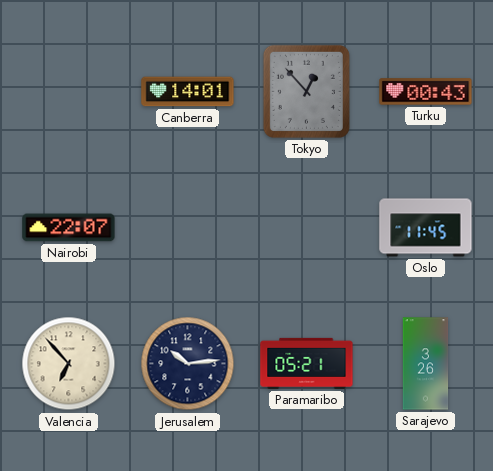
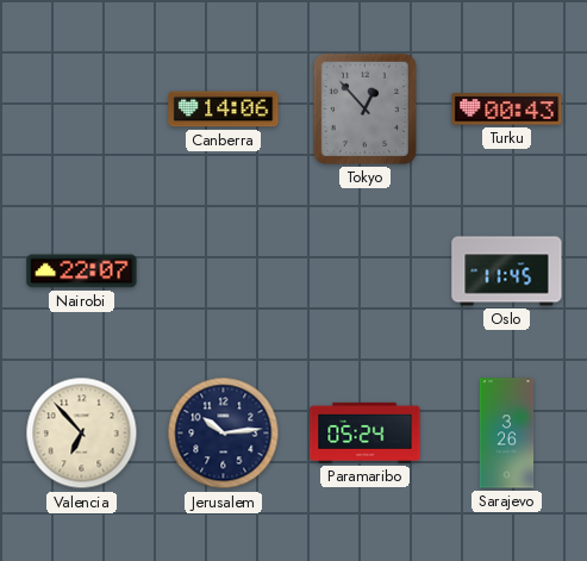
Canberra: 14:01 -> 14:06 (224, 110)
Paramaribo: 05:21 -> 05:24 (366, 432)
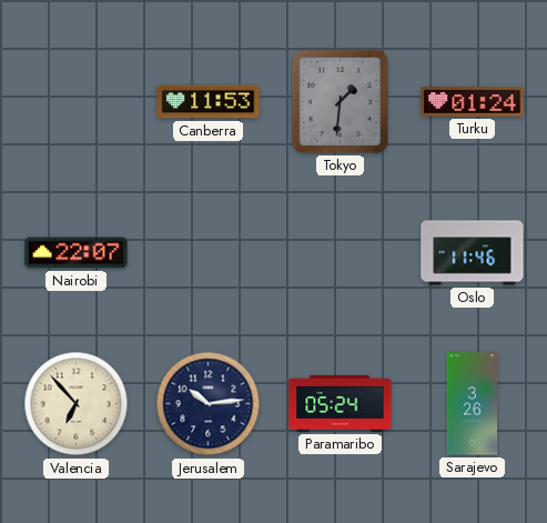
Canberra: 14:06 -> 11:53 (209, 102)
Tokyo: 12:53 -> 1:31 (340, 101)
Turku: 00:43 -> 01:24 (473, 102)
Oslo: 11:45 -> 11:46 (473, 253)
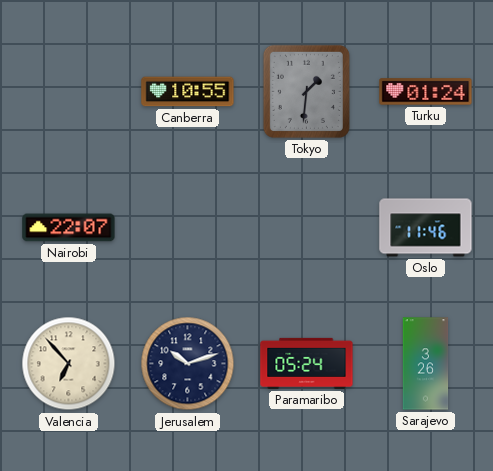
Canberra: 11:53 -> 10:55 (188, 92)
Jerusalem: 10:14 -> 10:12 (188, 364)
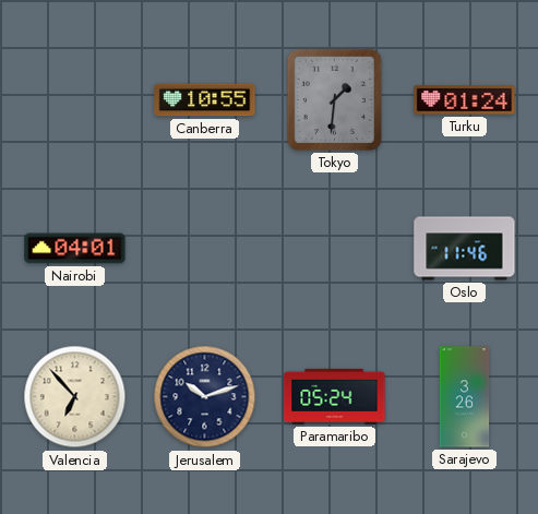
Nairobi: 22:07 -> 04:01 (75, 249)
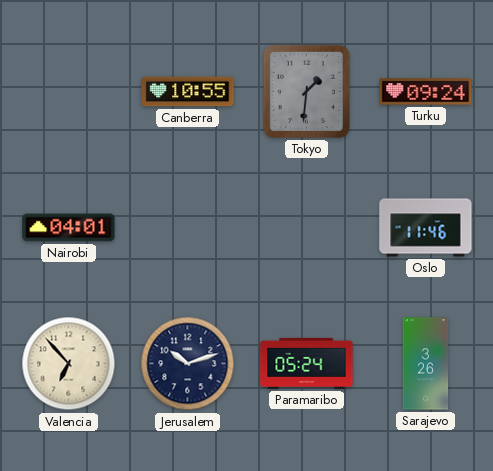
Turku: 01:24 -> 09:24 (426, 92)
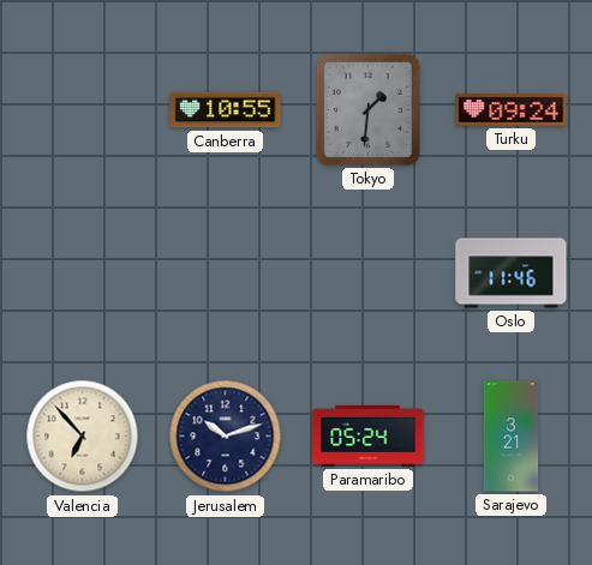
Nairobi: 04:01 -> none (69, 228)
Sarajevo: 3:26 -> 3:21 (512, 437)
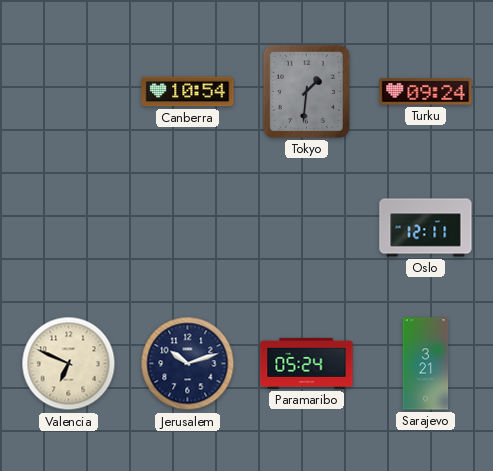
Canberra: 10:55 -> 10:54 (188, 92)
Oslo: 11:46 -> 12:11 (426, 228)
Valencia: 6:53 -> 6:49 (69, 364)
